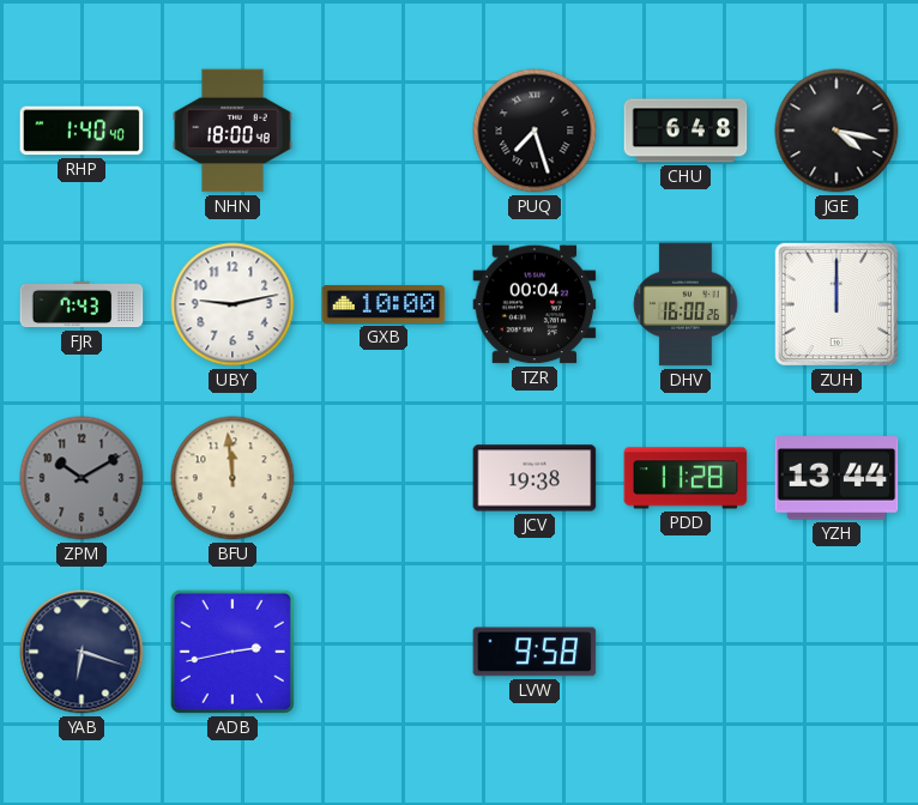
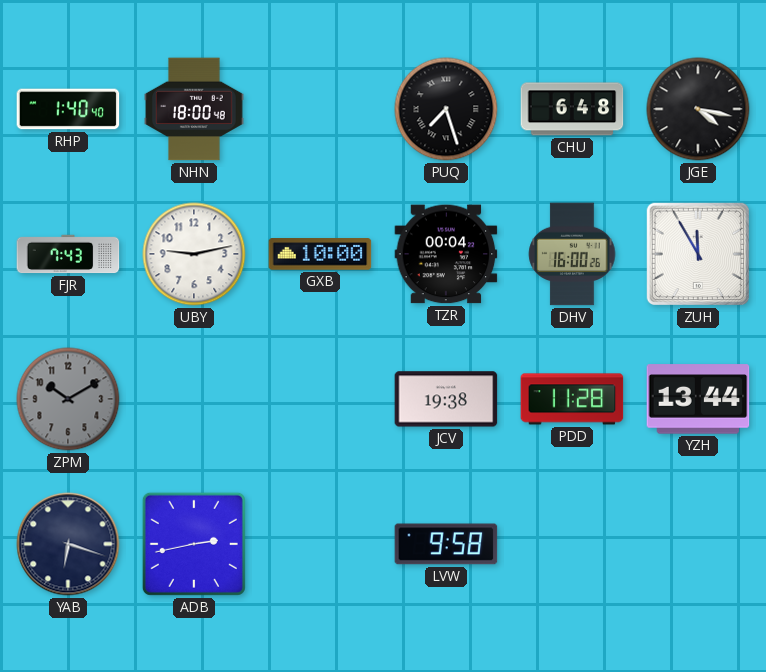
ZUH: 12:00 -> 11:55 (698, 254)
BFU: 11:59 -> none (232, 478)
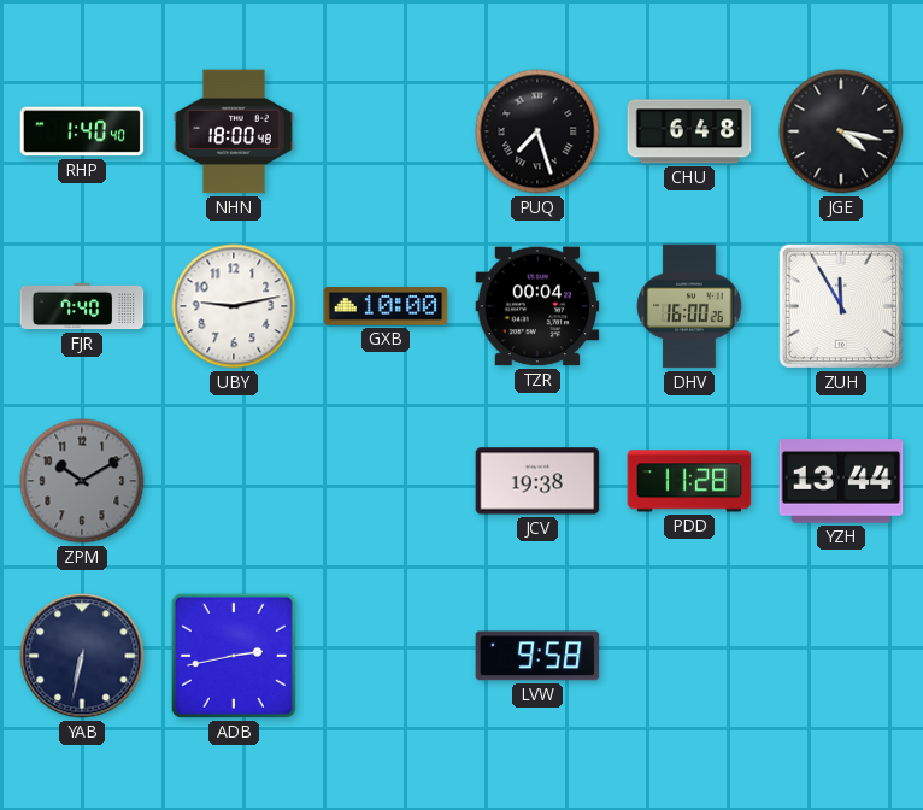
FJR: 7:43 -> 7:40 (82, 306)
YAB: 6:18 -> 6:32 (82, 656)
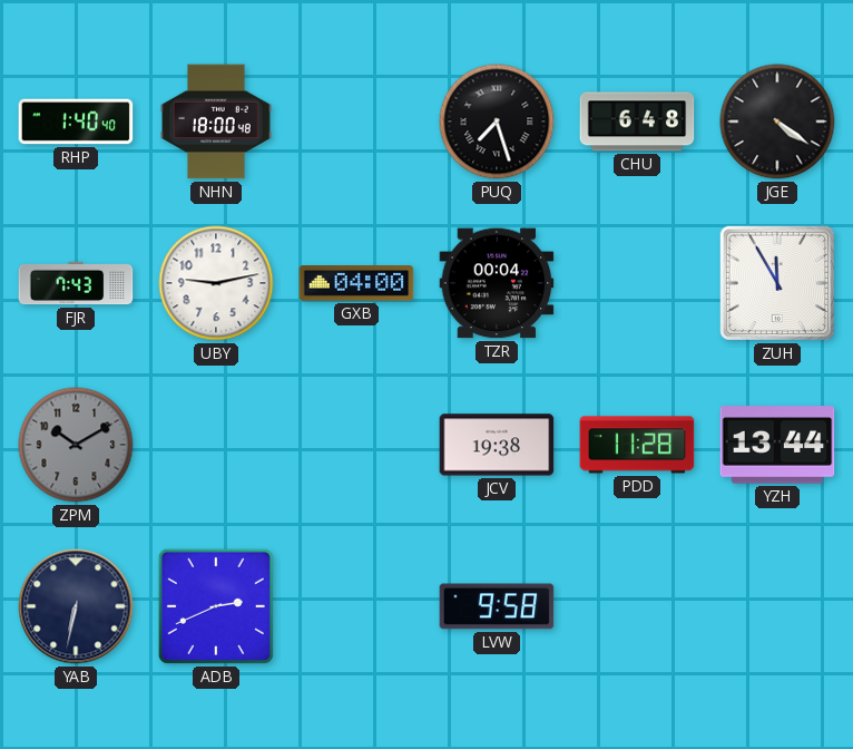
JGE: 4:17 -> 4:21 (777, 121)
FJR: 7:40 -> 7:43 (76, 283)
GXB: 10:00 -> 04:00 (356, 283)
DHV: 16:00 -> none (689, 306)
ADB: 2:43 -> 2:41 (216, 606)
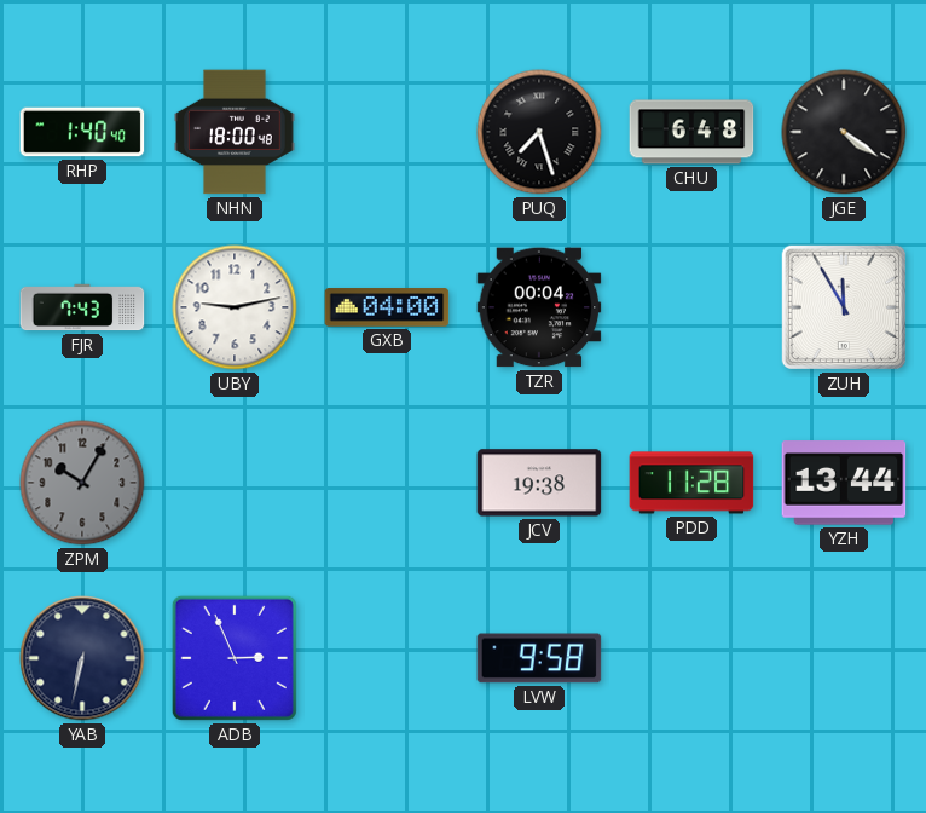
ZPM: 10:10 -> 10:05 (82, 483)
ADB: 2:41 -> 2:56 (235, 658)
